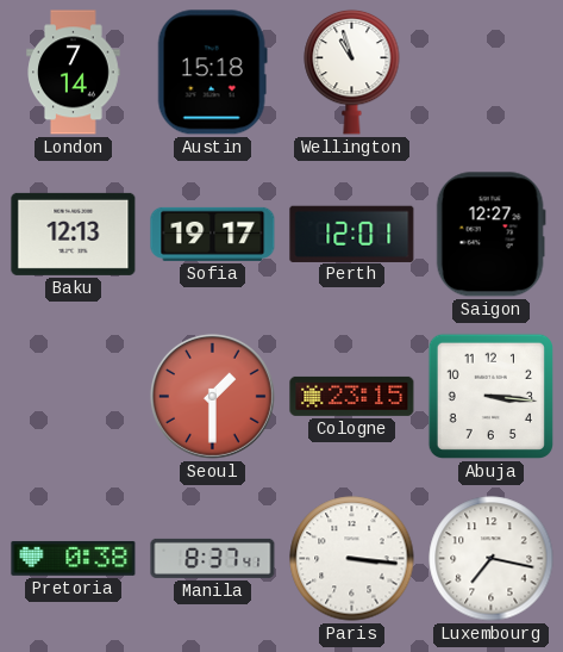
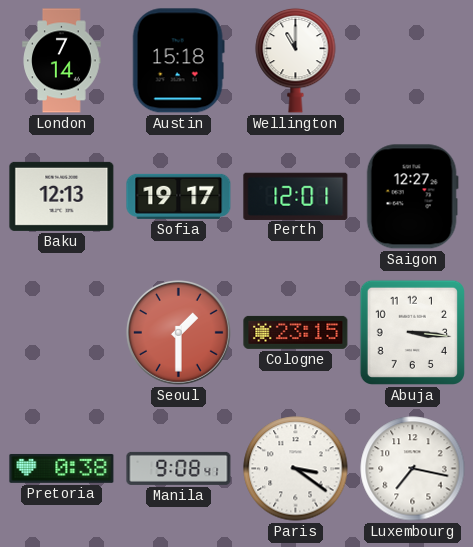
Wellington: 10:57 -> 11:00 (296, 60)
Manila: 8:37 -> 9:08 (179, 468)
Paris: 3:16 -> 3:21 (296, 469)
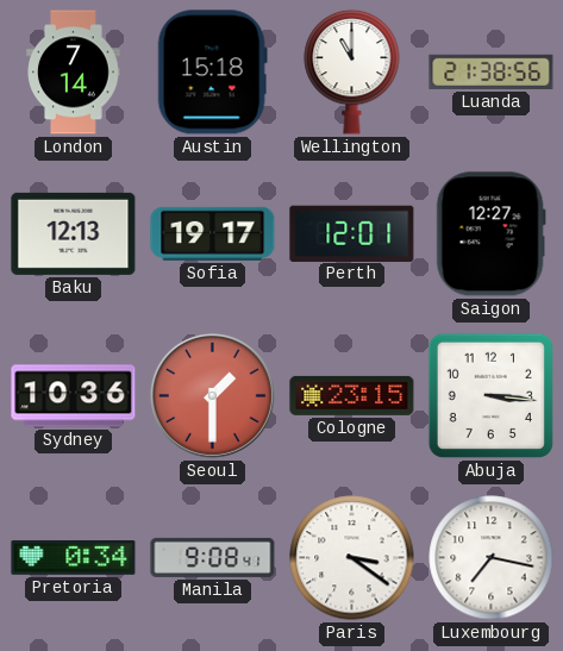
Luanda: none -> 21:38 (492, 71)
Sydney: none -> 10:36 (74, 396)
Pretoria: 0:38 -> 0:34 (74, 557)
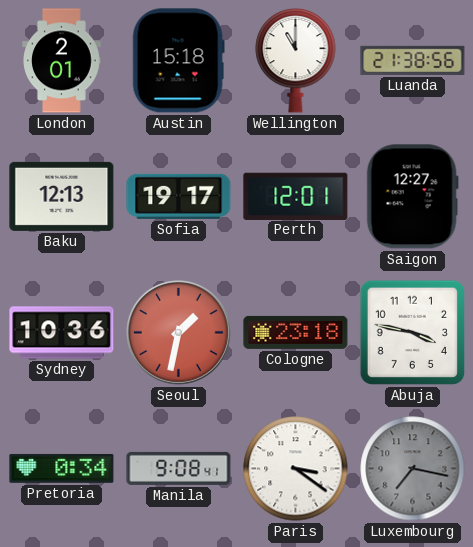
London: 7:14 -> 2:01 (62, 61)
Seoul: 1:30 -> 1:32 (178, 332)
Cologne: 23:15 -> 23:18 (296, 332)
Abuja: 3:16 -> 3:47 (412, 332)
Luxembourg dial: white -> grey (413, 469)
